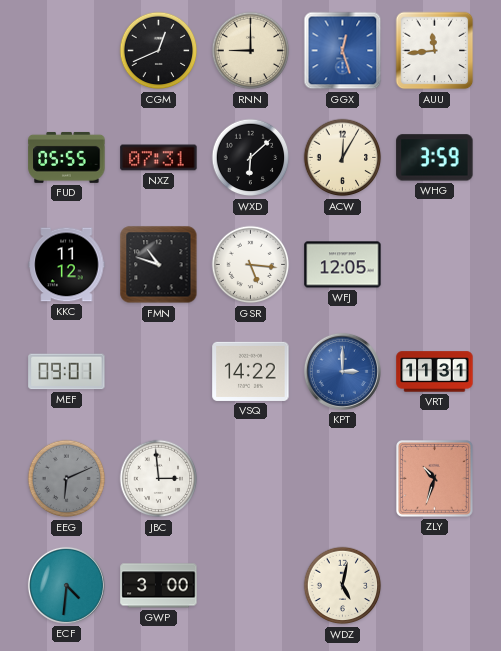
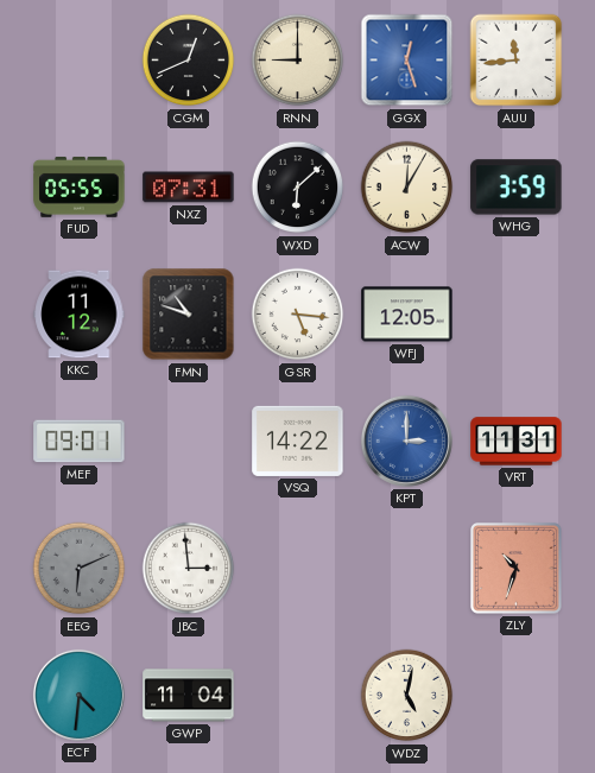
GWP: 3:00 -> 11:04 (189, 696)
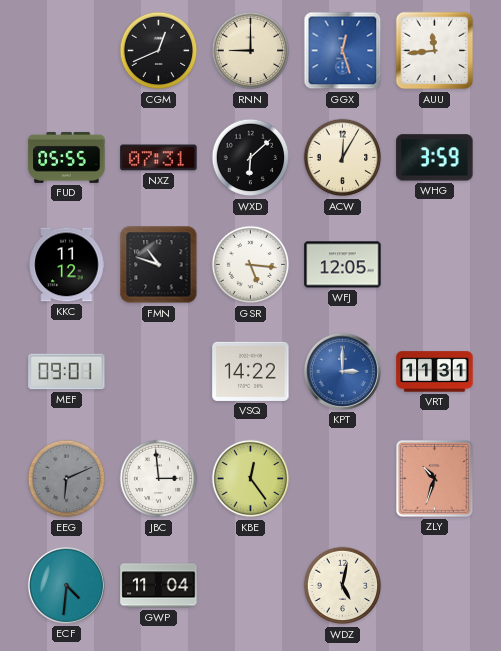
KBE: none -> 12:24 (251, 479)
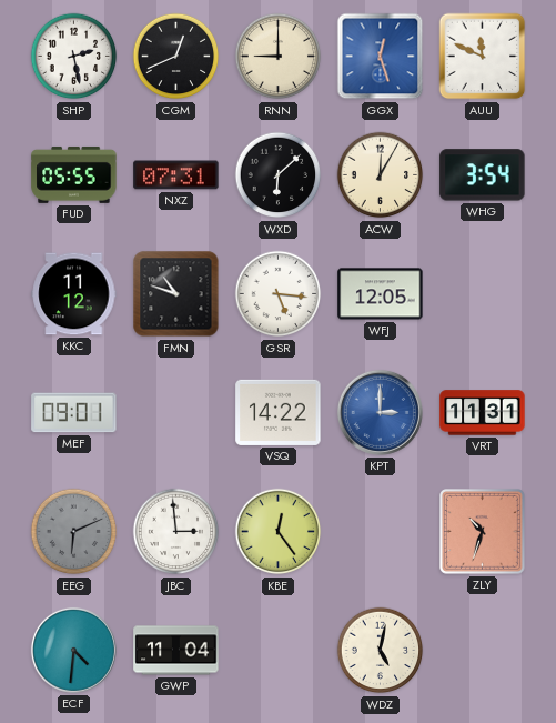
SHP: none -> 2:28 (74, 57)
AUU: 11:44 -> 11:49 (483, 57)
WHG: 3:59 -> 3:54 (483, 175)
